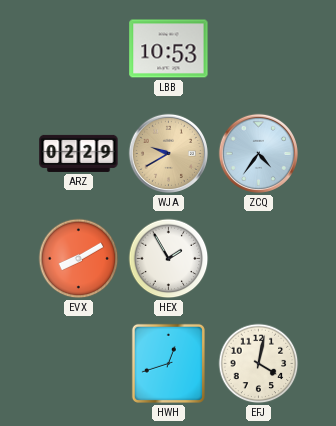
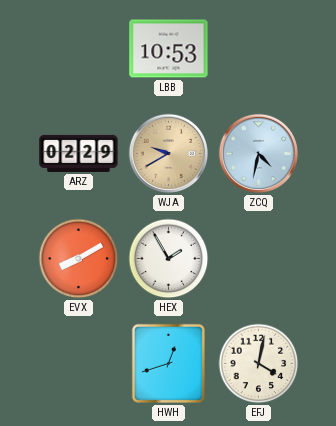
ZCQ: 4:36 -> 4:32 (258, 153)
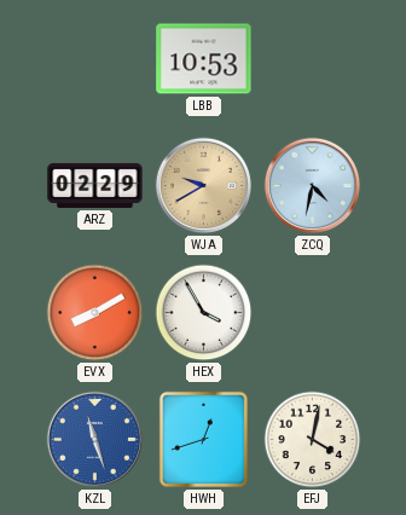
HEX: 1:55 -> 3:55 (204, 313)
KZL: none -> 11:27 (94, 439)
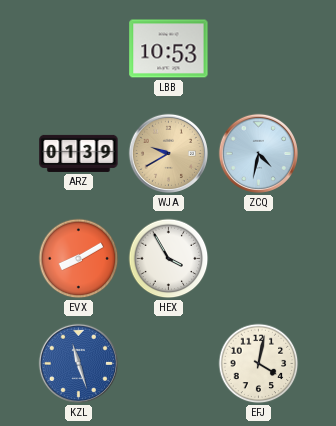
ARZ: 02:29 -> 01:39 (79, 153)
HWH: 12:42 -> none (203, 439)
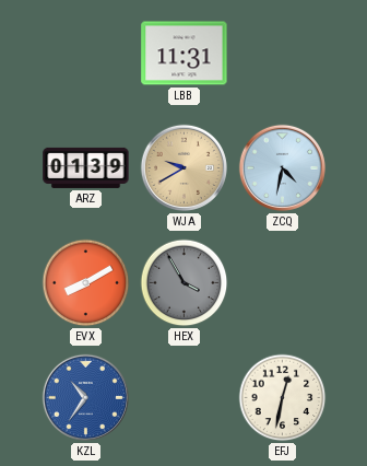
LBB: 10:53 -> 11:31 (185, 54)
HEX dial: white -> grey (185, 283)
KZL: 11:27 -> 10:36 (85, 397)
EFJ: 4:02 -> 12:32 (283, 398)
